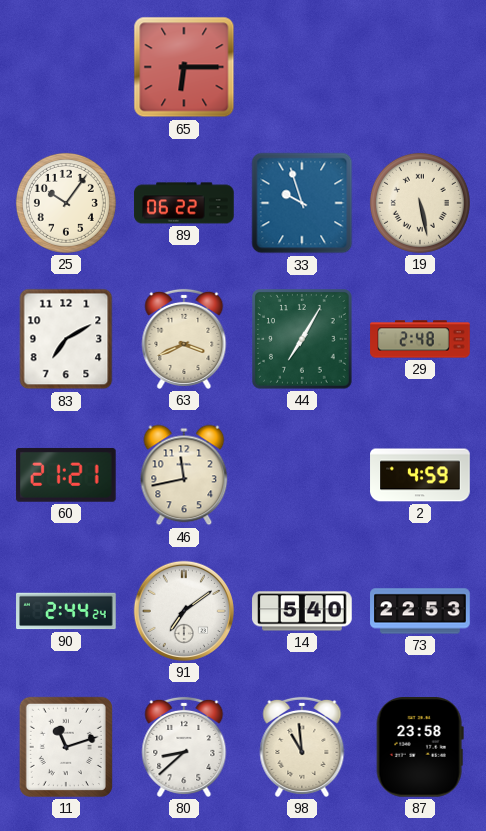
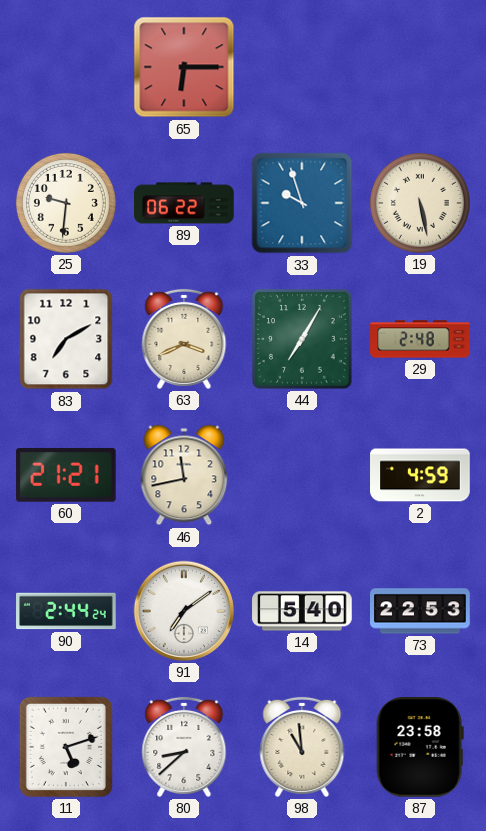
25: 10:06 -> 9:31 (66, 203)
11: 11:12 -> 5:12 (66, 747)
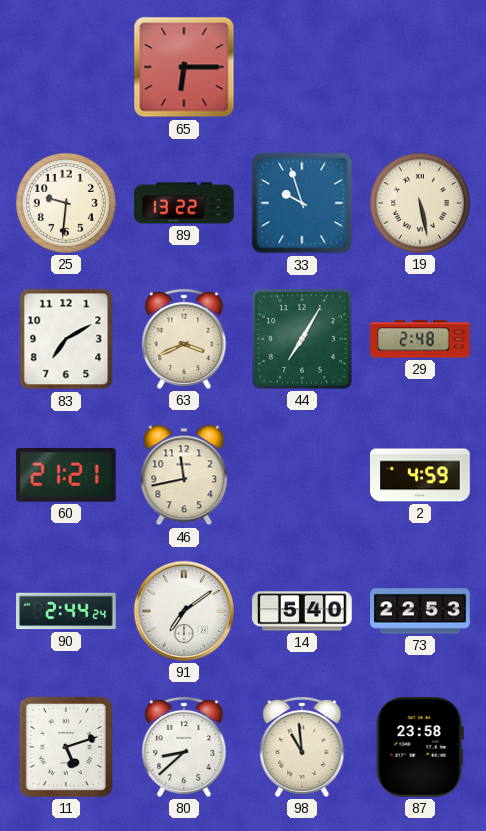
89: 06:22 -> 13:22 (184, 203)
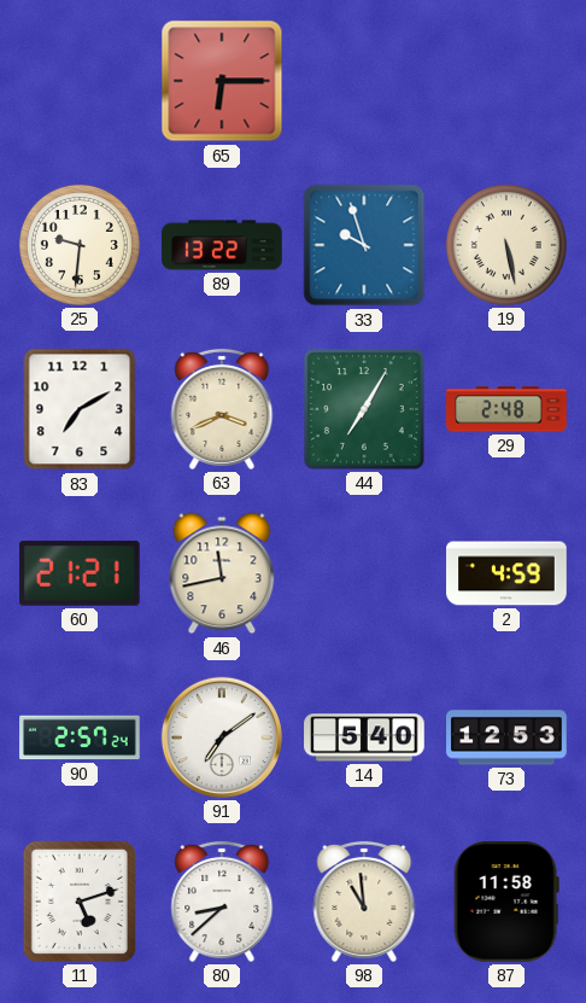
90: 2:44 -> 2:57 (80, 737)
73: 22:53 -> 12:53 (506, 737)
87: 23:58 -> 11:58 (506, 903)
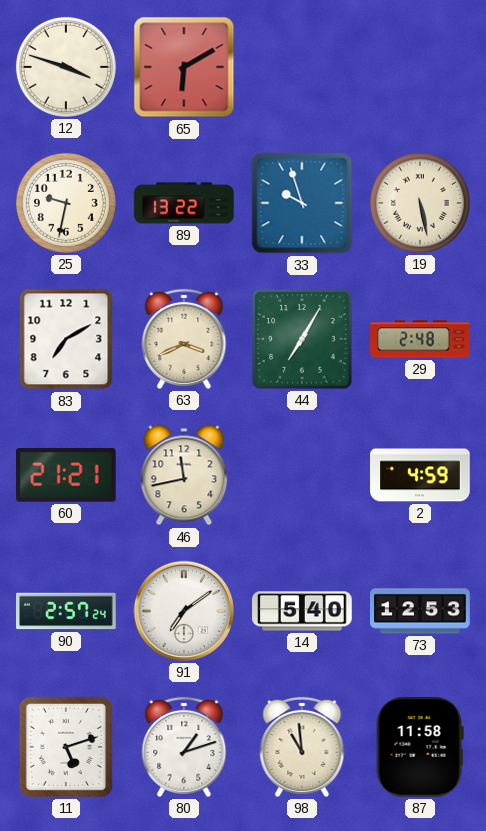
12: none -> 3:48 (66, 67)
65: 6:15 -> 6:10 (184, 67)
25: 9:31 -> 9:32 (66, 203)
80: 8:38 -> 1:12 (184, 747)
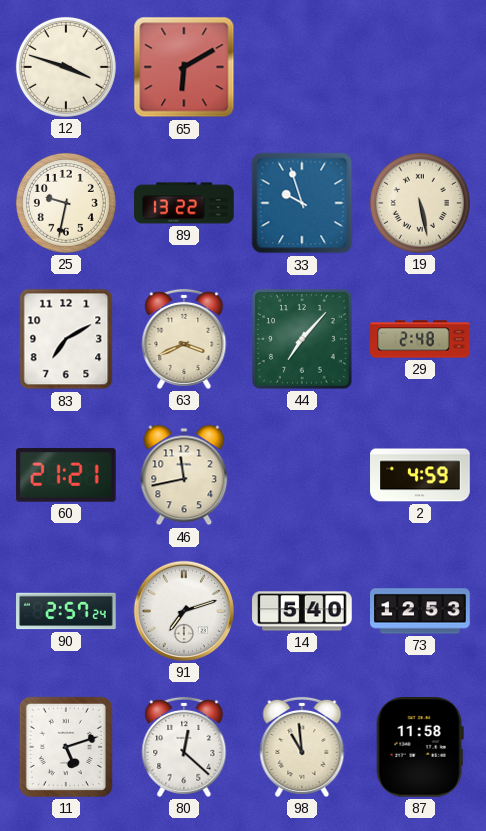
44: 7:05 -> 7:07 (303, 340)
91: 7:09 -> 7:12 (184, 611)
80: 1:12 -> 12:22 (184, 747)
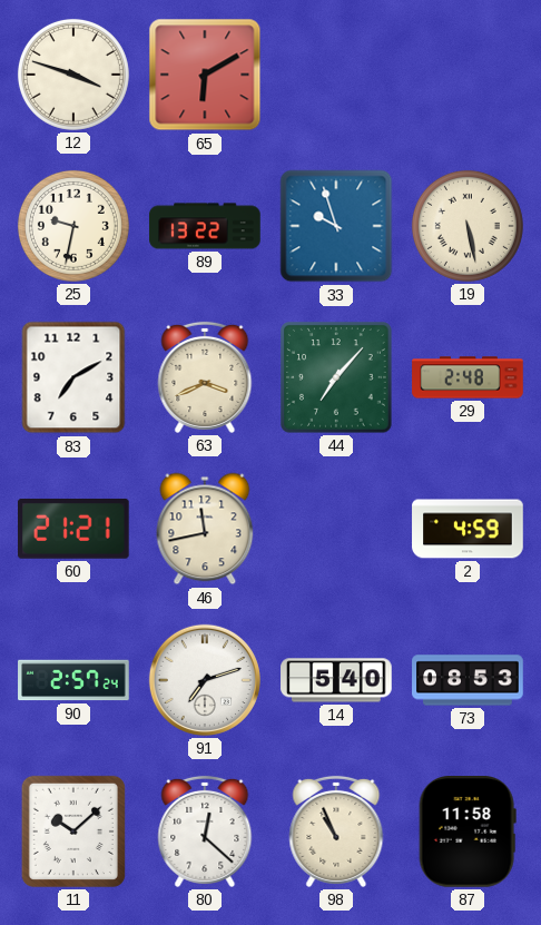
73: 12:53 -> 08:53 (468, 680)
11: 5:12 -> 10:08 (73, 831)
98: 10:59 -> 10:56 (336, 831)
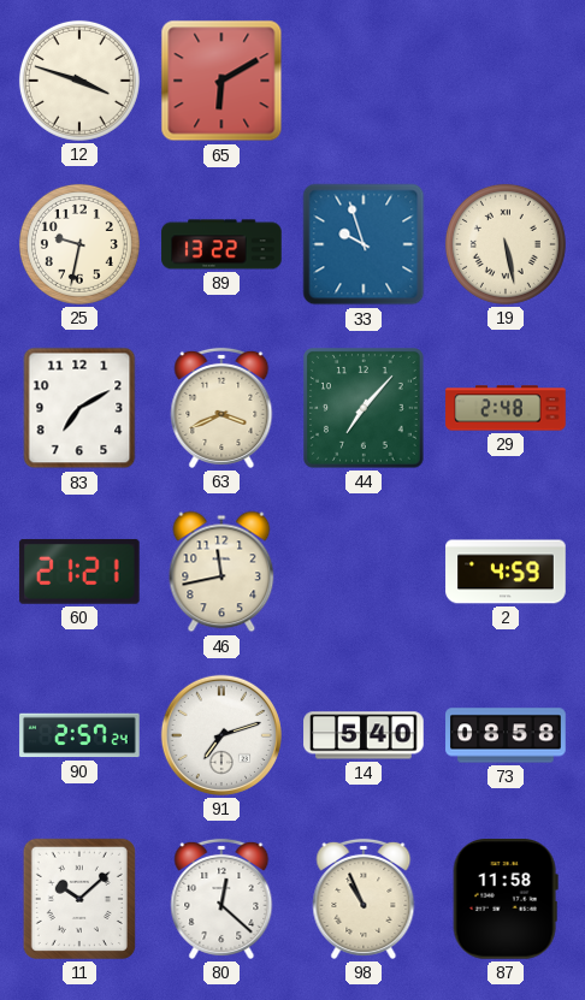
73: 08:53 -> 08:58 (506, 735)
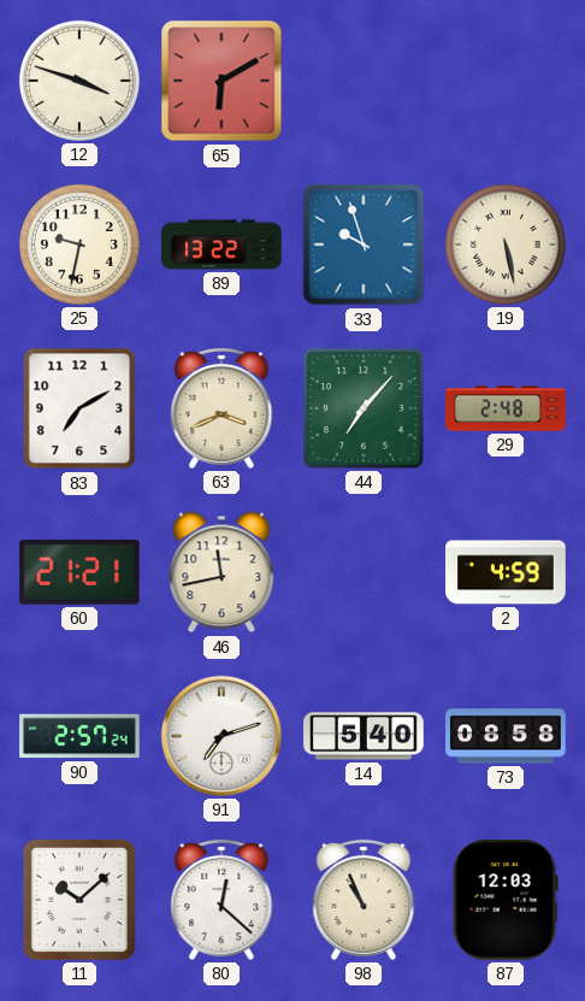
87: 11:58 -> 12:03 (506, 901)
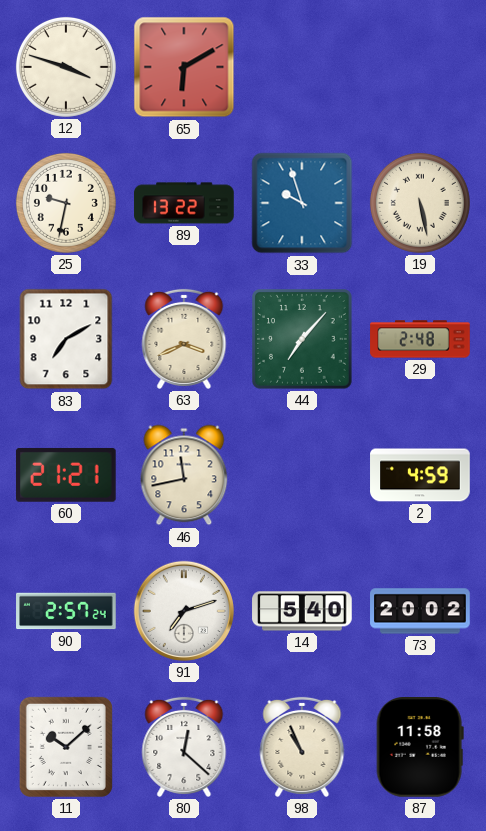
73: 08:58 -> 20:02 (420, 611)
87: 12:03 -> 11:58 (420, 748)
